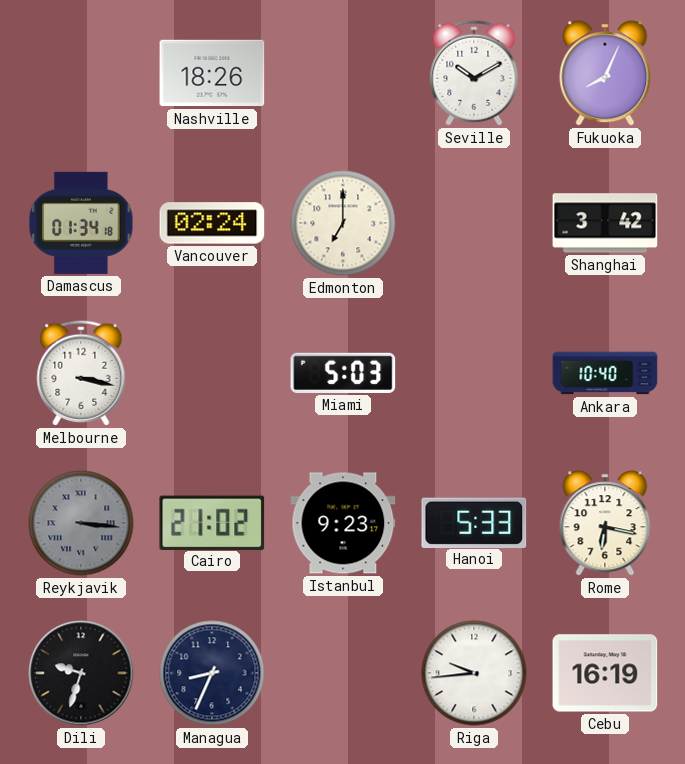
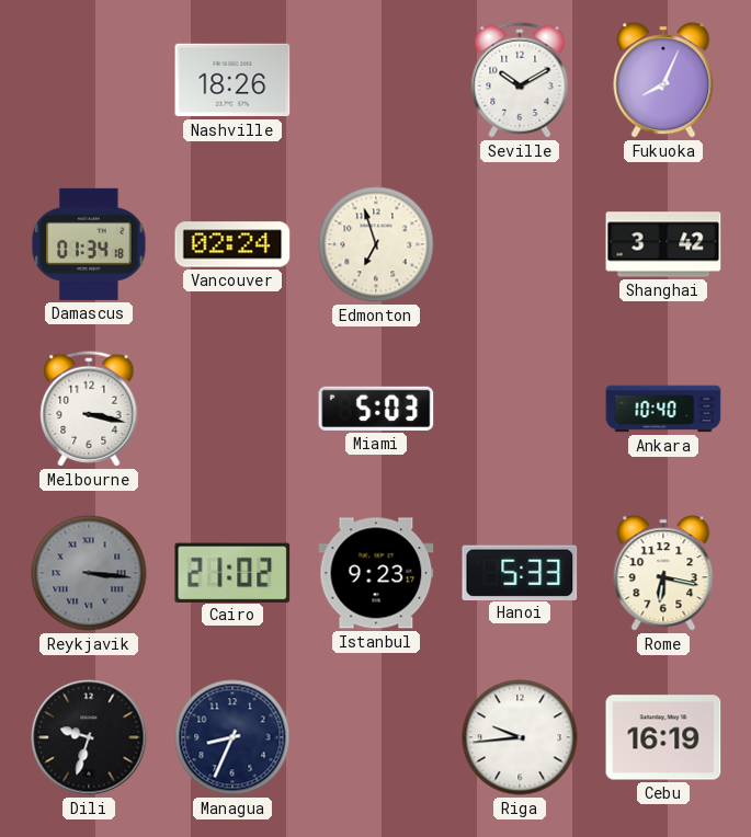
Edmonton: 7:00 -> 6:57 (376, 244)
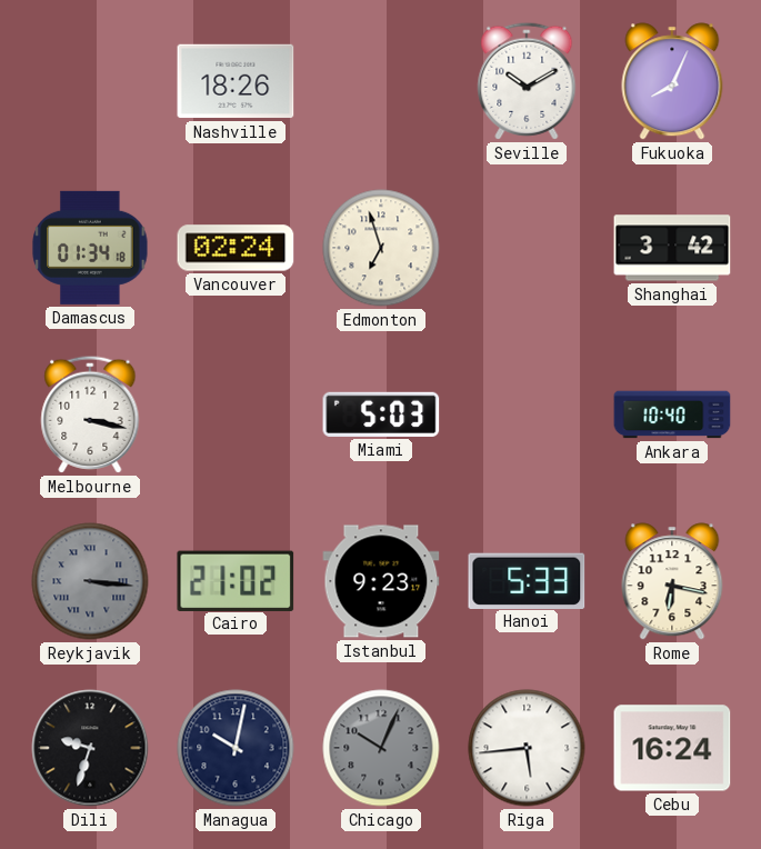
Managua: 8:34 -> 10:02 (236, 748)
Chicago: none -> 10:04 (381, 748)
Riga: 9:44 -> 5:44 (527, 748)
Cebu: 16:19 -> 16:24 (672, 748)
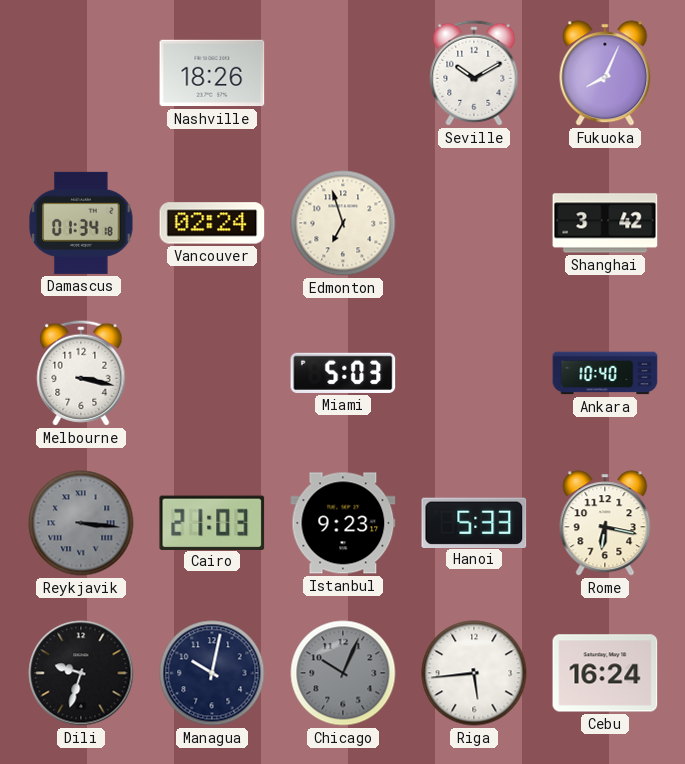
Cairo: 21:02 -> 21:03 (212, 522)
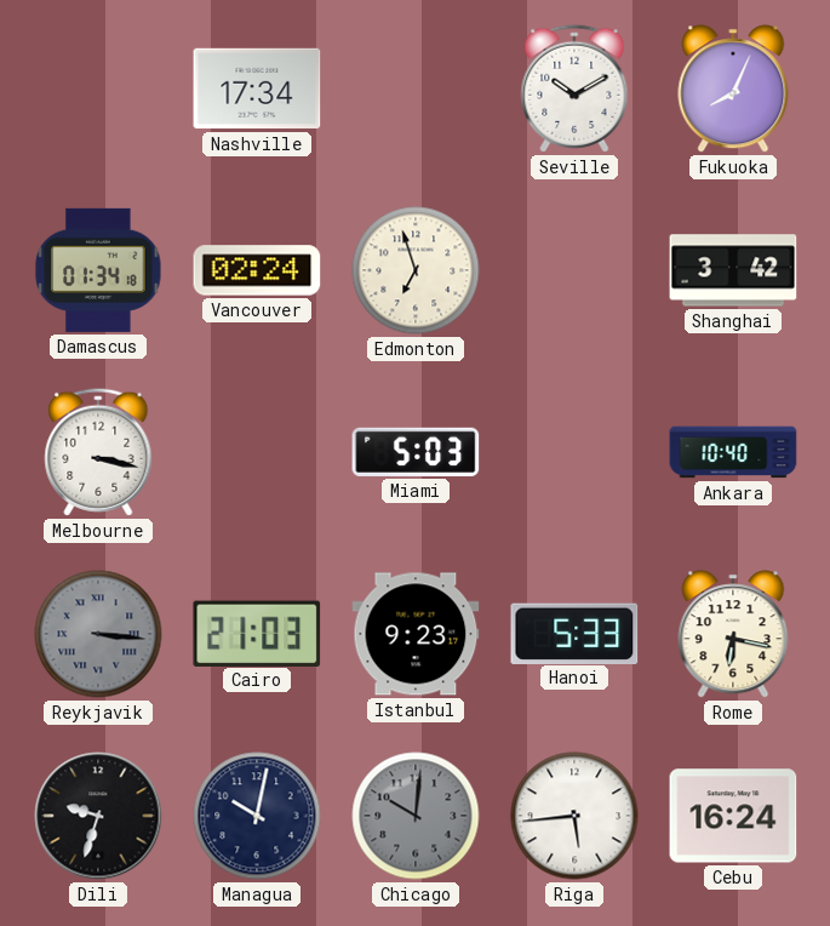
Nashville: 18:26 -> 17:34 (257, 88)
Chicago: 10:04 -> 10:01 (416, 816)
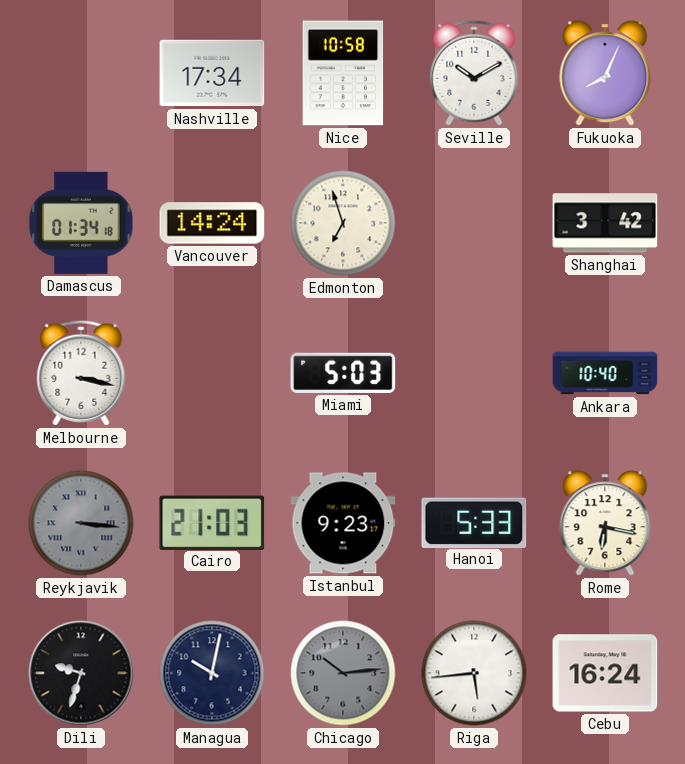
Nice: none -> 10:58 (343, 73)
Vancouver: 02:24 -> 14:24 (212, 223)
Chicago: 10:01 -> 10:14 (343, 673)
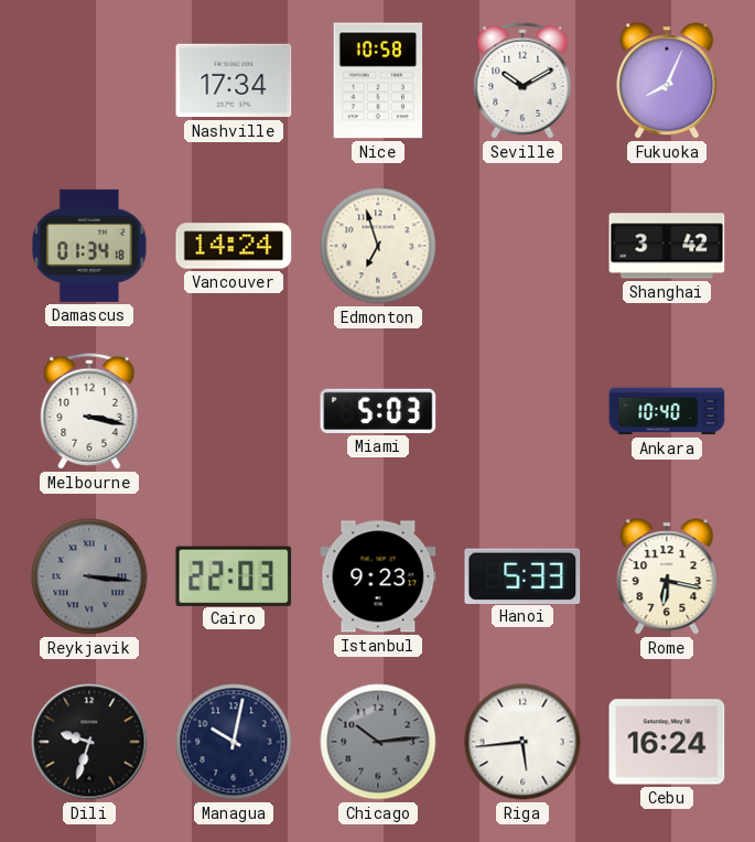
Cairo: 21:03 -> 22:03 (234, 575)
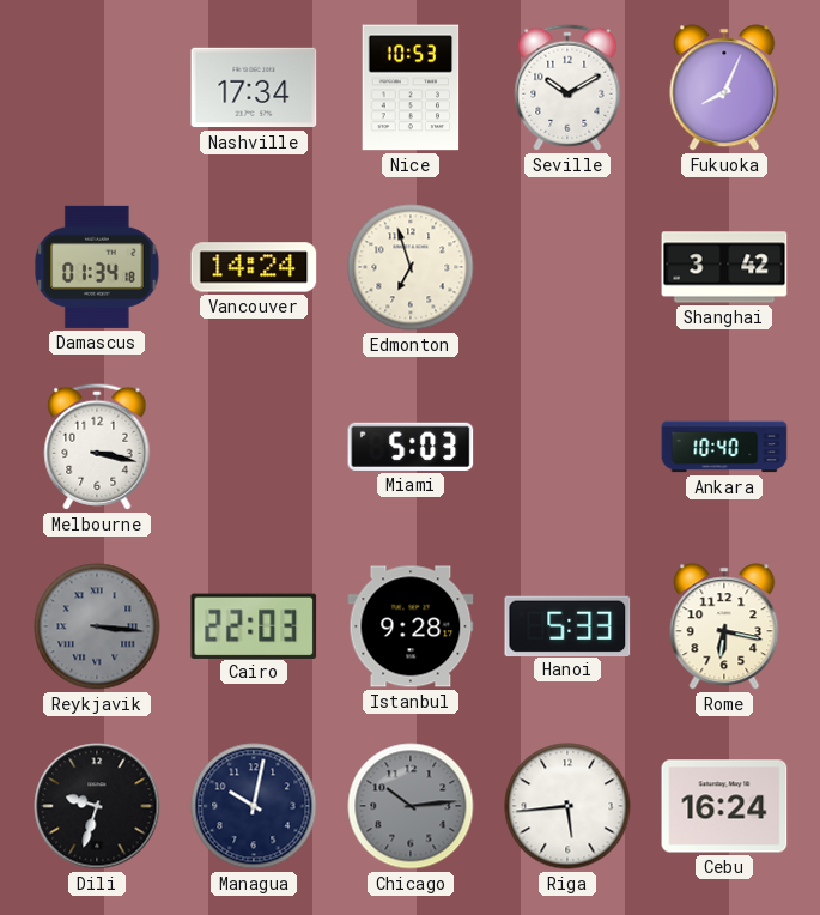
Nice: 10:58 -> 10:53 (411, 87)
Istanbul: 9:23 -> 9:28 (411, 626)
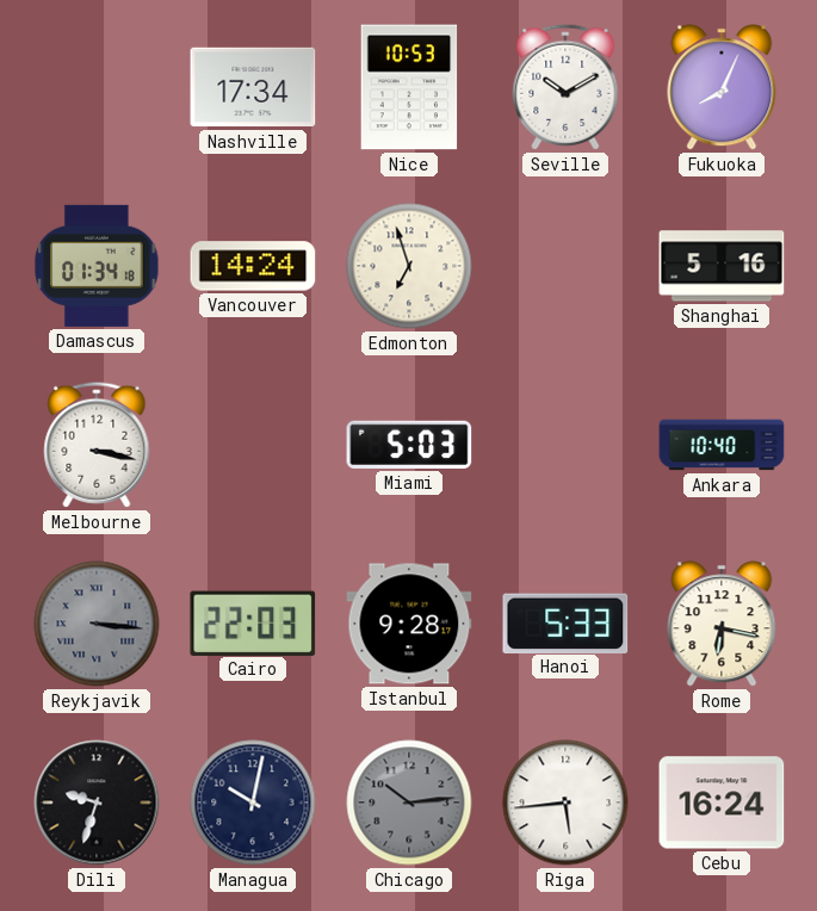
Shanghai: 3:42 -> 5:16 (722, 266)
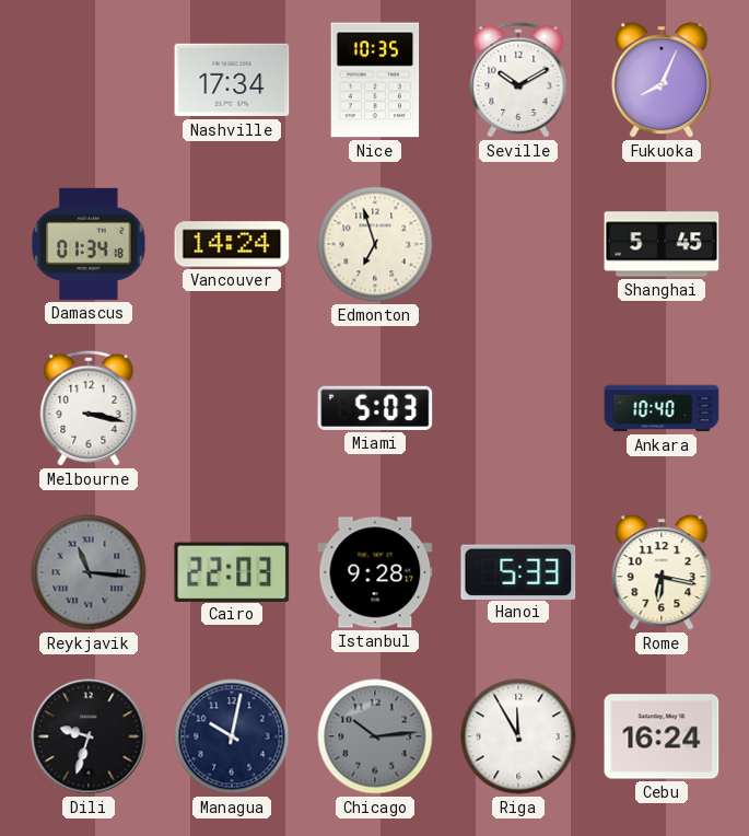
Nice: 10:53 -> 10:35 (375, 80)
Shanghai: 5:16 -> 5:45 (662, 244)
Reykjavik: 3:16 -> 11:16 (89, 572)
Riga: 5:44 -> 11:55 (518, 736)
